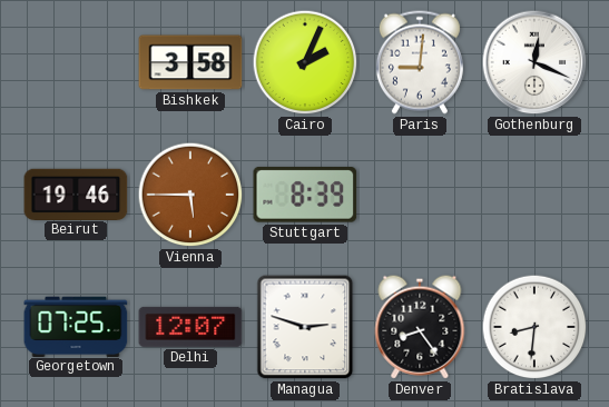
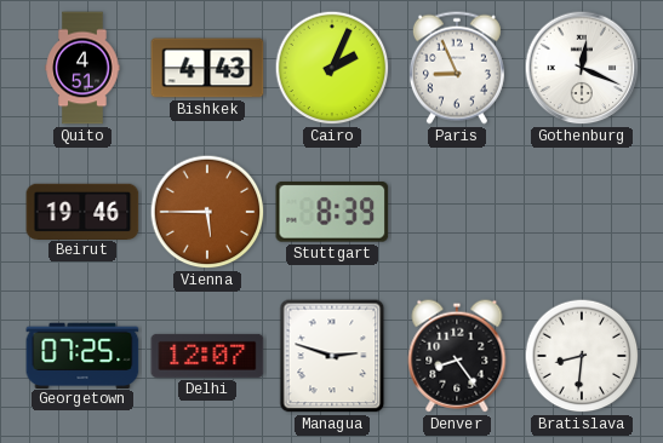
Quito: none -> 4:51 (82, 68)
Bishkek: 3:58 -> 4:43 (207, 68)
Paris: 9:01 -> 8:56 (457, 68)
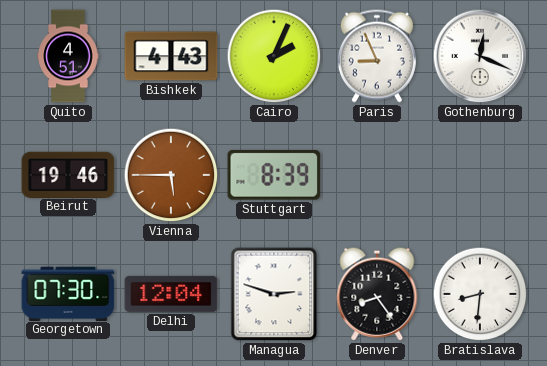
Georgetown: 07:25 -> 07:30 (68, 293)
Delhi: 12:07 -> 12:04 (171, 294)
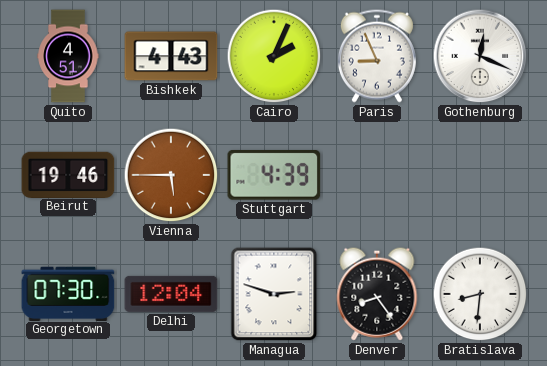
Stuttgart: 8:39 -> 4:39 (274, 175)
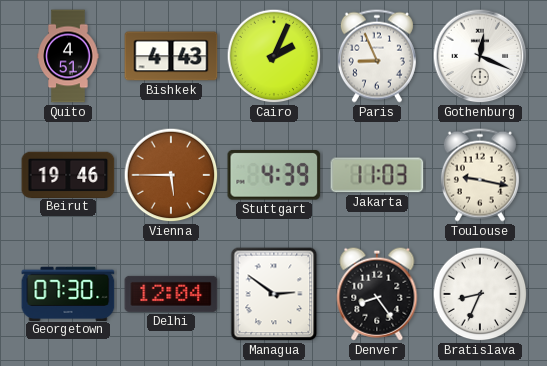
Jakarta: none -> 11:03 (377, 175)
Toulouse: none -> 9:17 (480, 175)
Managua: 2:48 -> 2:51 (274, 294)
Bratislava: 8:31 -> 8:34 (480, 294)
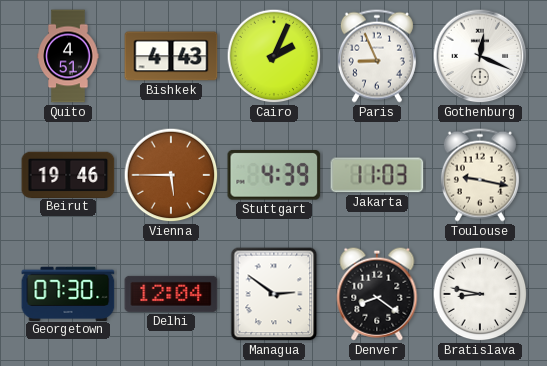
Denver: 8:24 -> 8:21 (377, 294)
Bratislava: 8:34 -> 8:47 (480, 294)
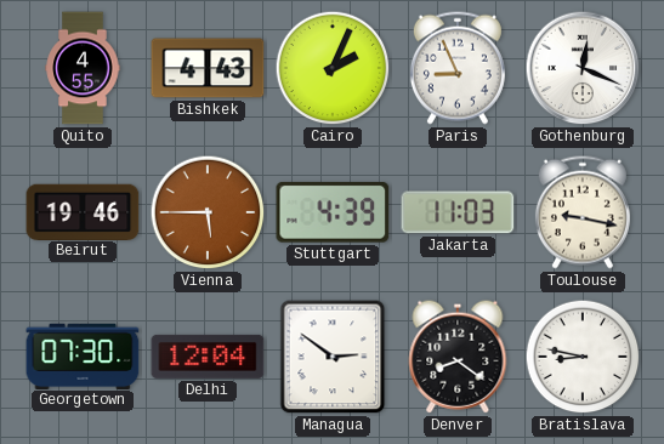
Quito: 4:51 -> 4:55 (83, 68)
